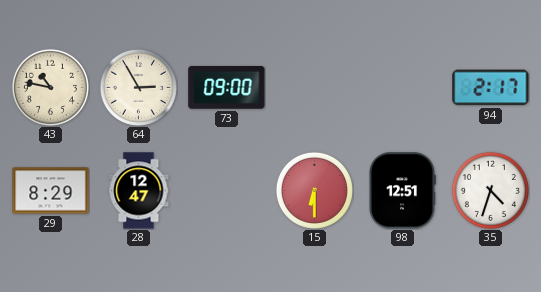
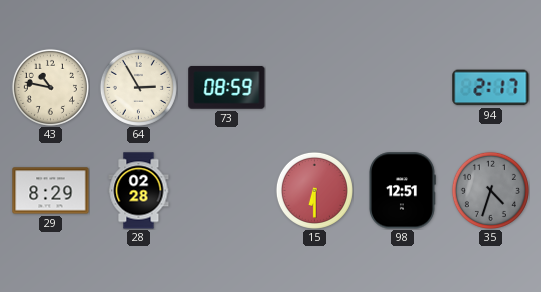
73: 09:00 -> 08:59 (227, 88)
28: 12:47 -> 02:28 (139, 191)
35 dial: white -> grey (490, 190)
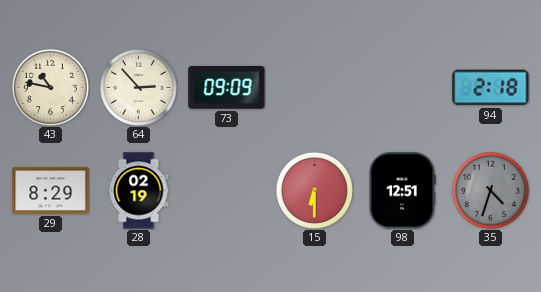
64: 2:55 -> 2:53 (138, 87)
73: 08:59 -> 09:09 (227, 88)
94: 2:17 -> 2:18 (491, 88)
28: 02:28 -> 02:19 (139, 191)
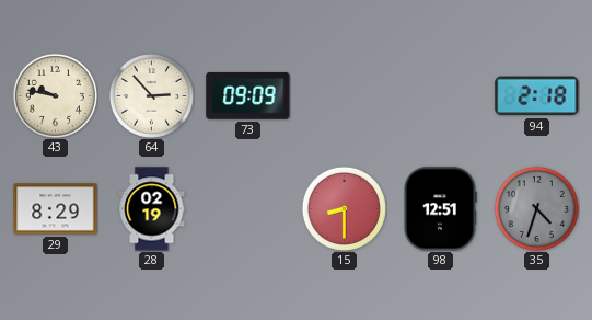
43: 10:47 -> 9:47 (55, 95)
15: 6:30 -> 8:30 (344, 208)
